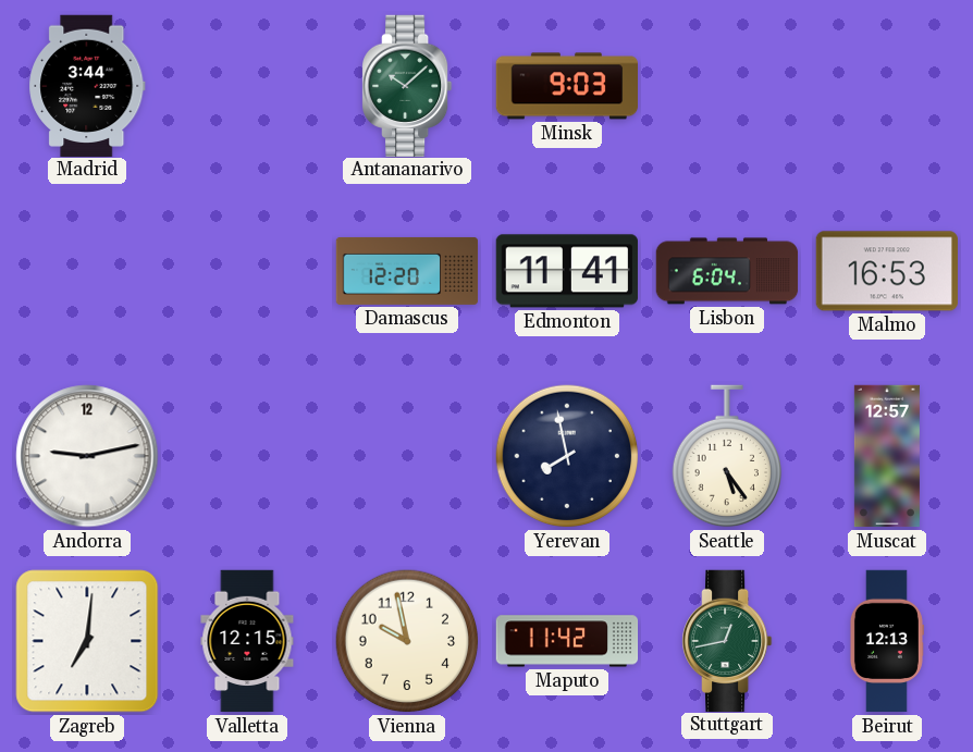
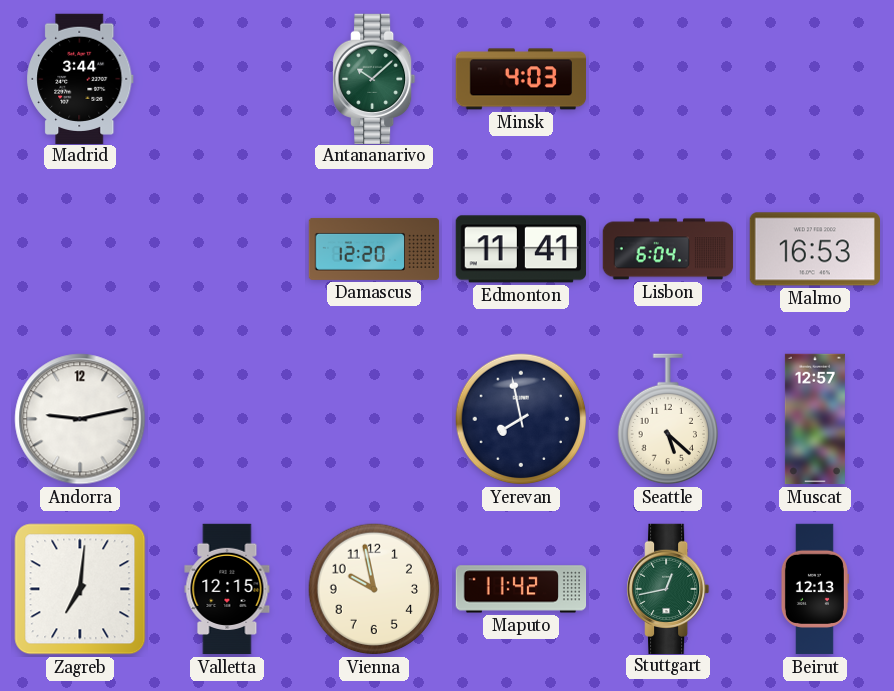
Minsk: 9:03 -> 4:03 (521, 79)
Seattle: 5:24 -> 5:22 (667, 419)
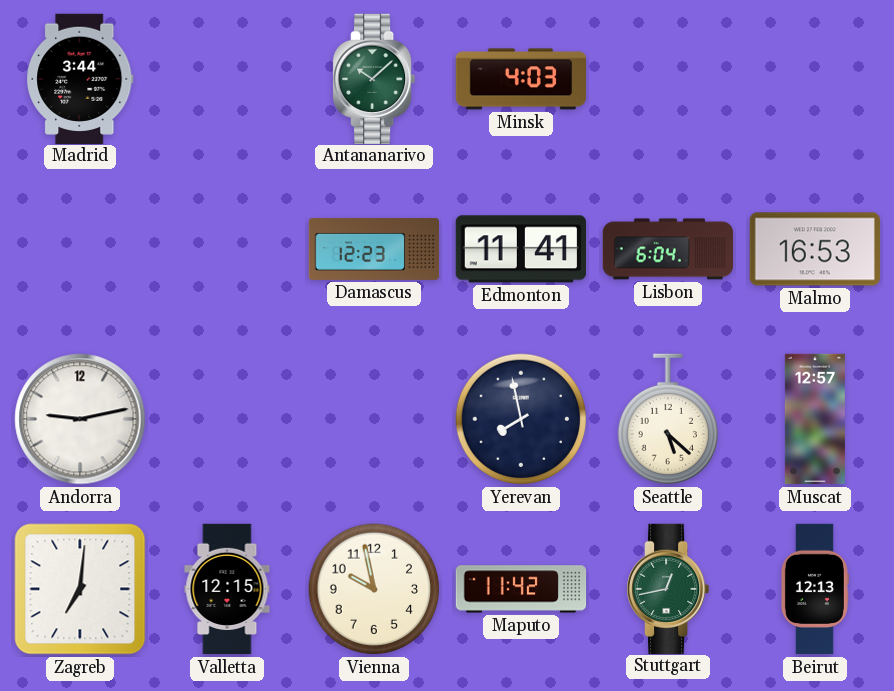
Damascus: 12:20 -> 12:23 (374, 249)
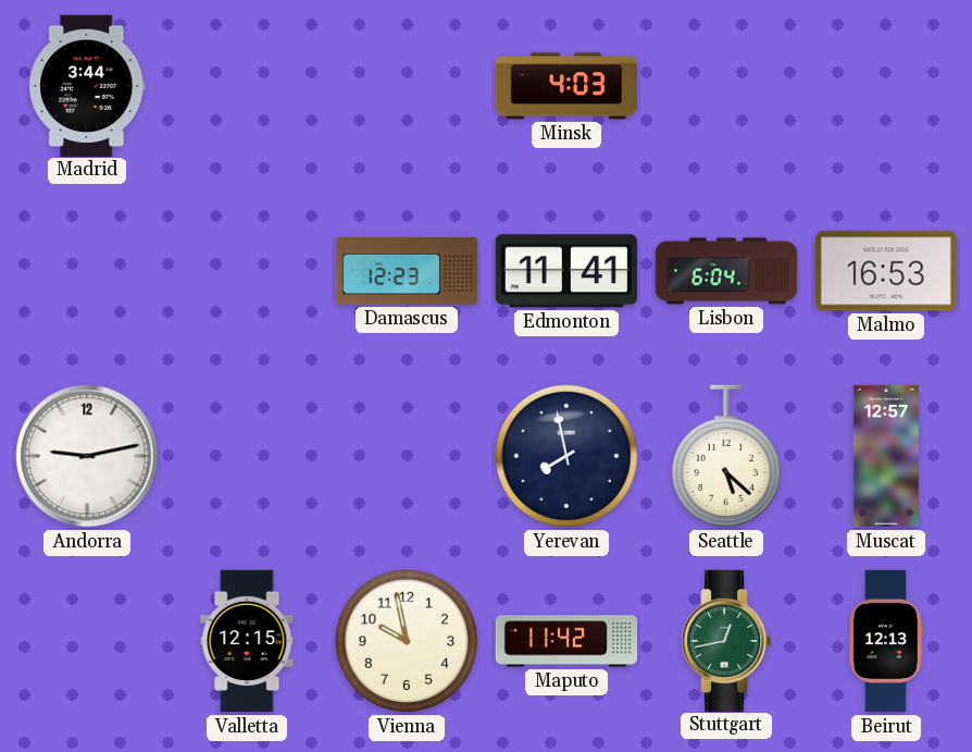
Antananarivo: 10:08 -> none (375, 78)
Zagreb: 7:01 -> none (80, 589)
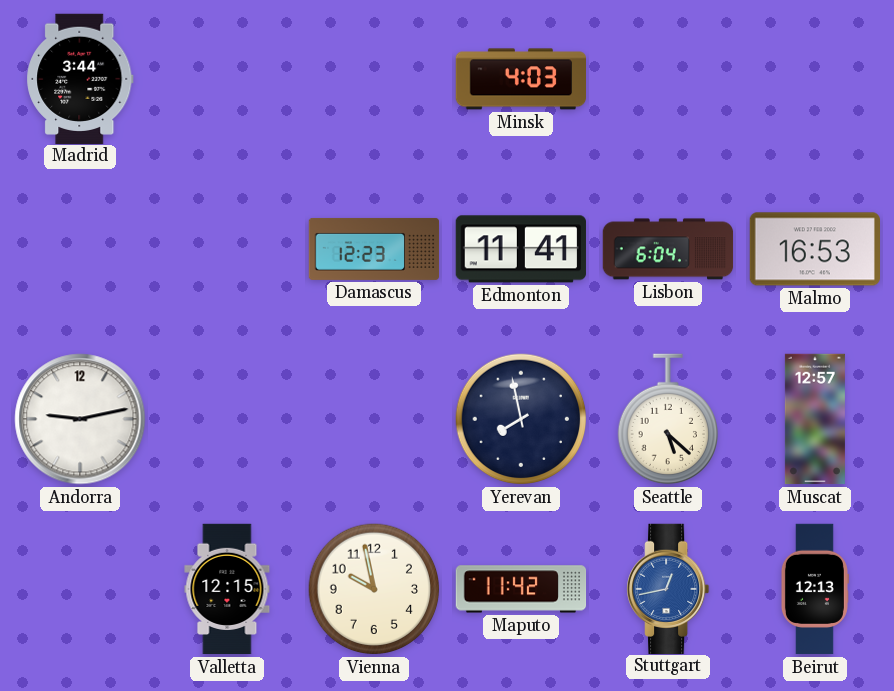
Stuttgart dial: green -> blue (669, 588)
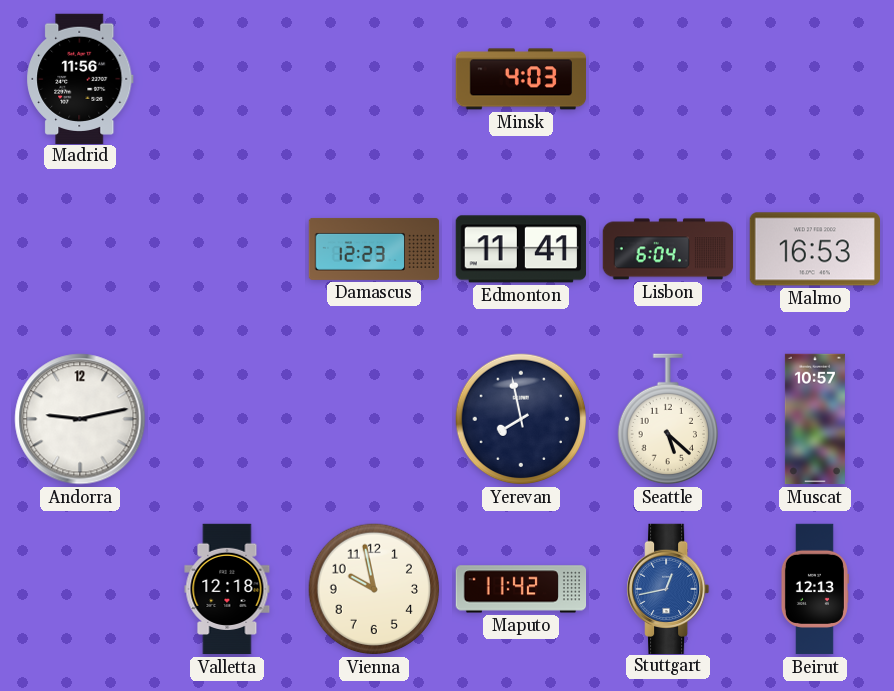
Madrid: 3:44 -> 11:56 (80, 78)
Muscat: 12:57 -> 10:57 (815, 419)
Valletta: 12:15 -> 12:18 (227, 589)
